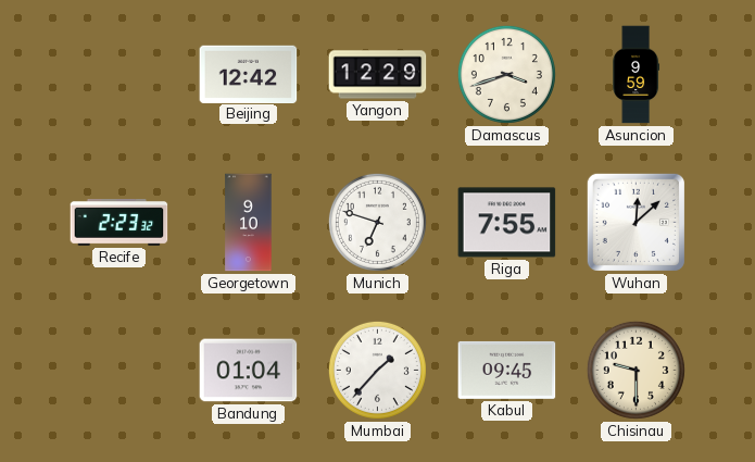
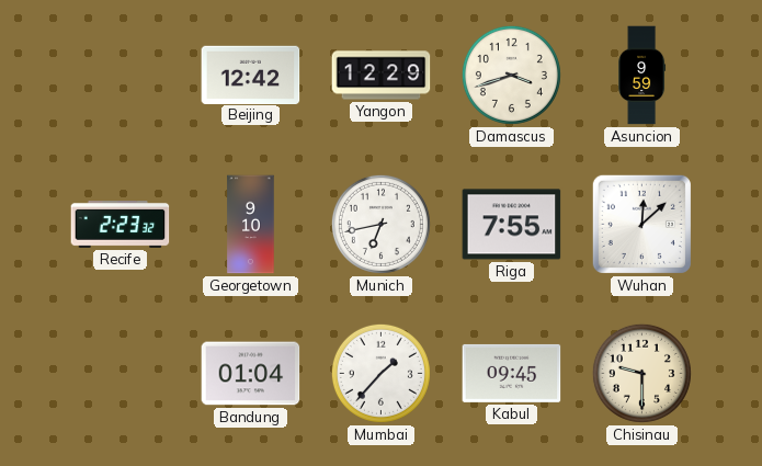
Munich: 6:48 -> 6:43 (380, 224)
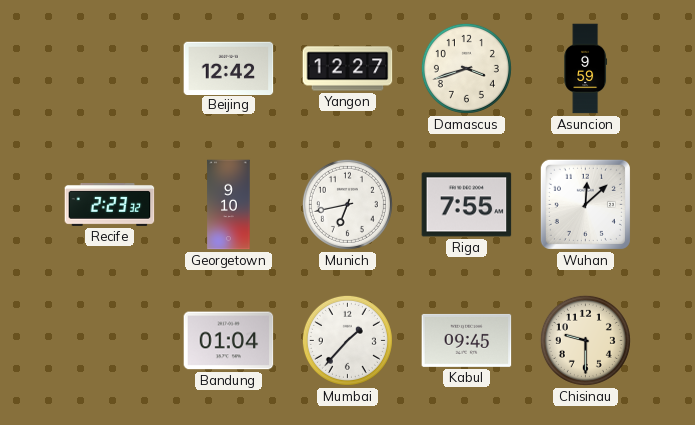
Yangon: 12:29 -> 12:27 (348, 69)
